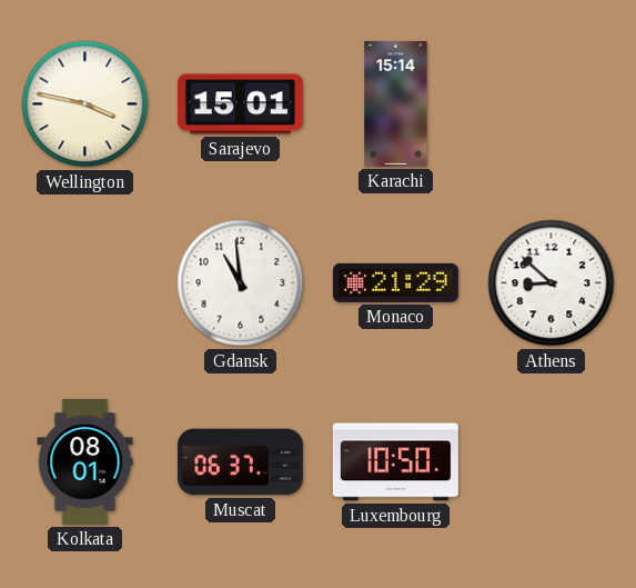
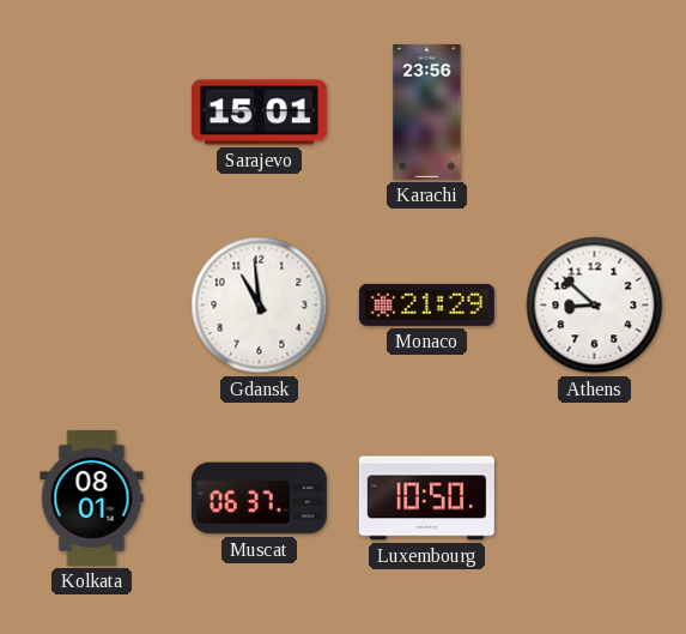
Wellington: 3:47 -> none (85, 104)
Karachi: 15:14 -> 23:56 (427, 111)
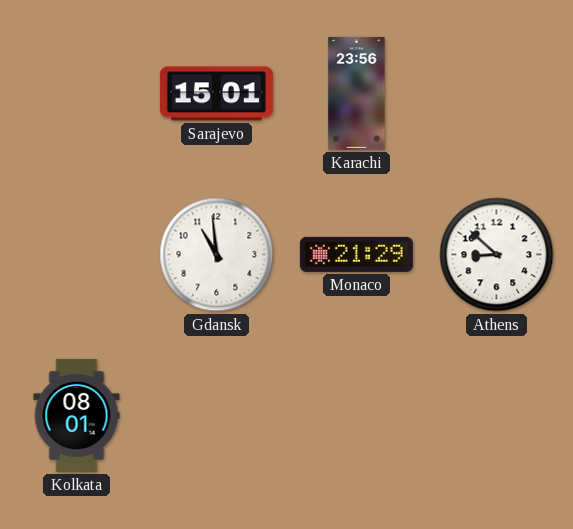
Muscat: 06:37 -> none (259, 499)
Luxembourg: 10:50 -> none (426, 499)
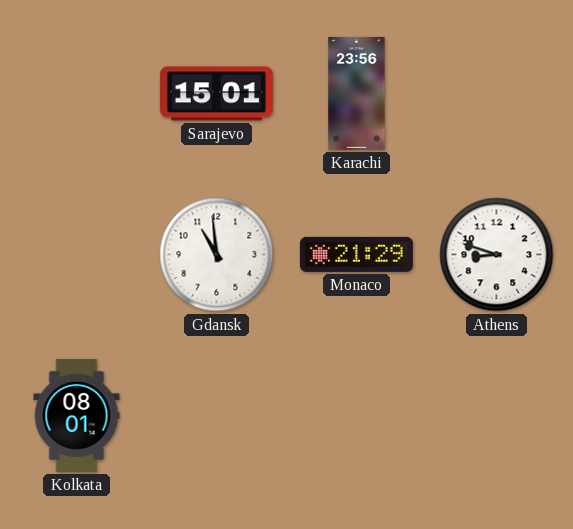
Athens: 8:52 -> 8:48 (497, 255)
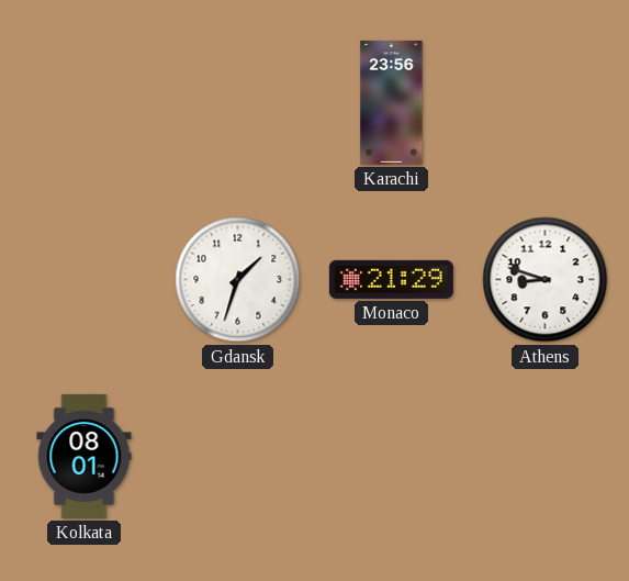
Sarajevo: 15:01 -> none (216, 94)
Gdansk: 10:59 -> 1:33 (238, 280)
